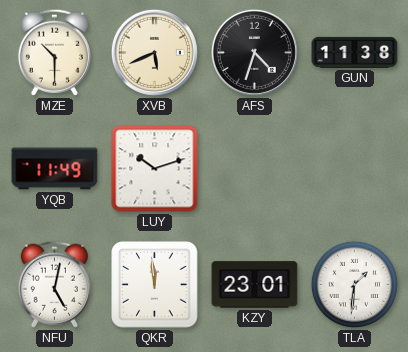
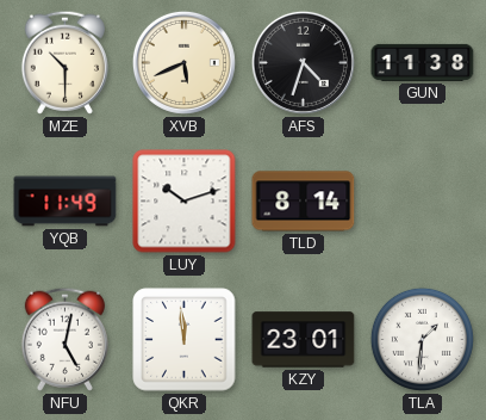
TLD: none -> 8:14 (304, 202)
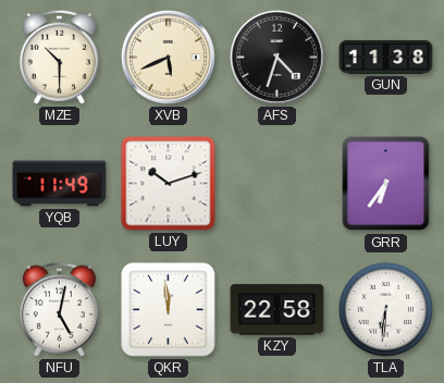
TLD: 8:14 -> none (304, 202)
GRR: none -> 6:36 (386, 184)
KZY: 23:01 -> 22:58 (277, 310)
TLA: 1:31 -> 6:31 (385, 309)
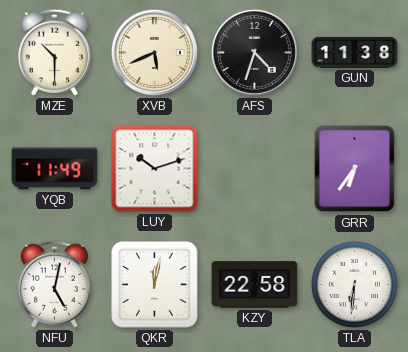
QKR: 11:59 -> 12:02 (155, 285)
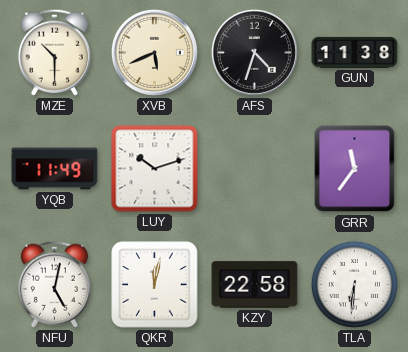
GRR: 6:36 -> 11:36 (355, 169)
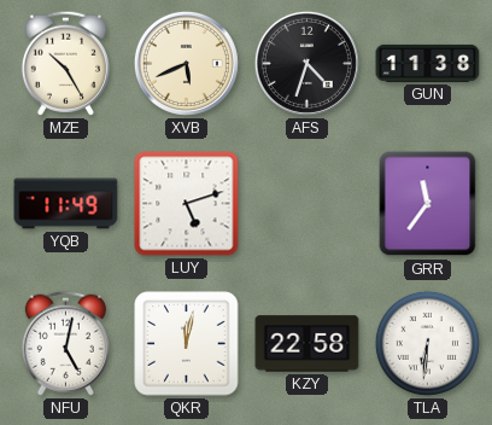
MZE: 10:30 -> 10:25 (65, 63)
LUY: 10:12 -> 5:12 (187, 204)
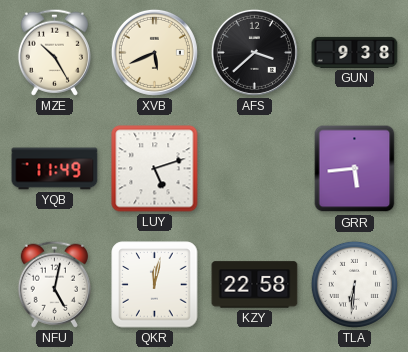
AFS: 4:33 -> 3:38 (254, 52)
GUN: 11:38 -> 9:38 (355, 52)
GRR: 11:36 -> 5:44 (355, 169)
